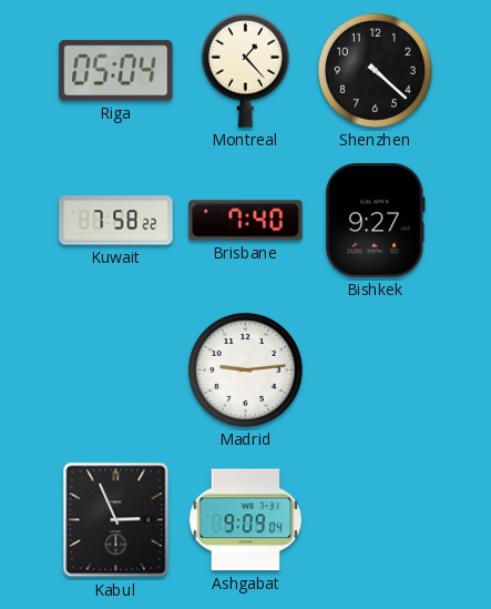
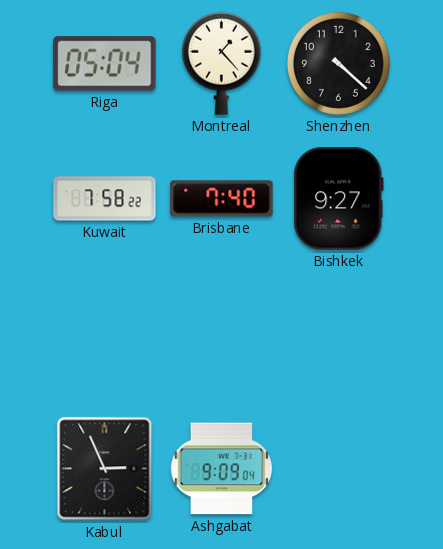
Madrid: 9:14 -> none (245, 369)
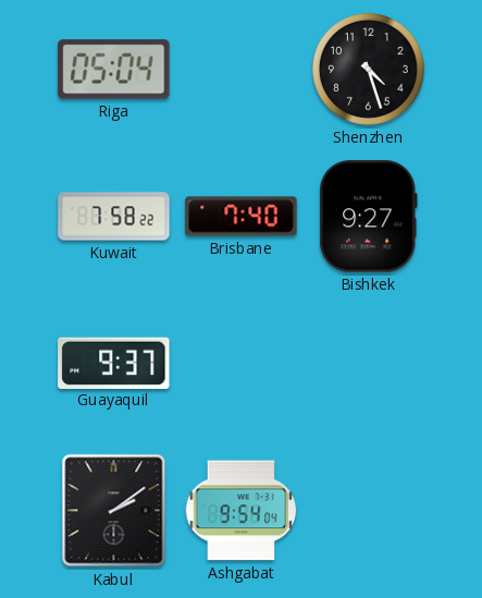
Montreal: 1:23 -> none (221, 63)
Shenzhen: 4:22 -> 4:27 (368, 69)
Guayaquil: none -> 9:37 (114, 363)
Kabul: 2:56 -> 2:09 (114, 511)
Ashgabat: 9:09 -> 9:54 (242, 511)
